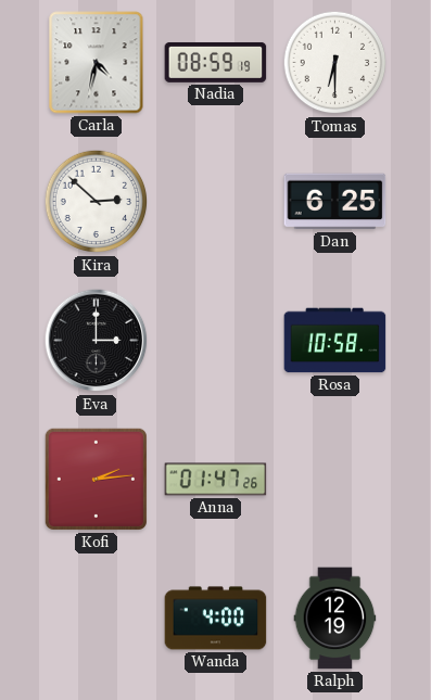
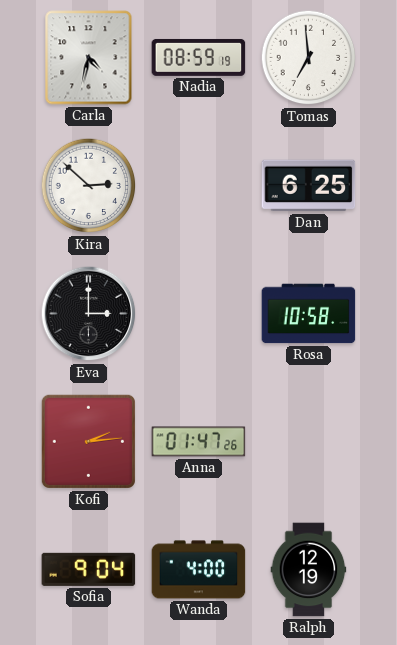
Tomas: 6:30 -> 6:59 (309, 58)
Sofia: none -> 9:04 (89, 569)
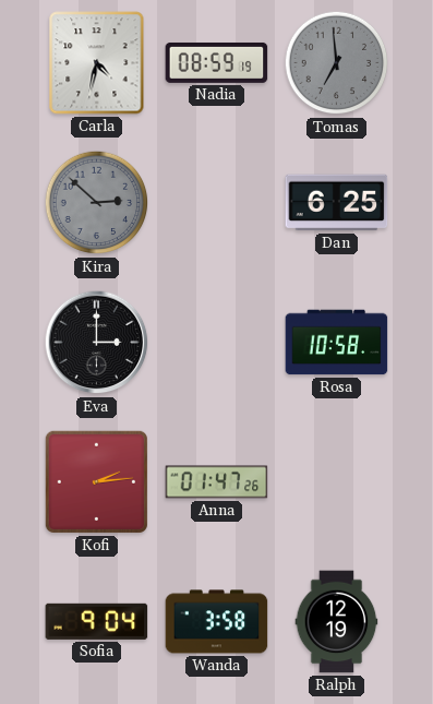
Tomas dial: white -> grey (337, 63)
Kira dial: white -> grey (97, 203)
Wanda: 4:00 -> 3:58 (217, 622)
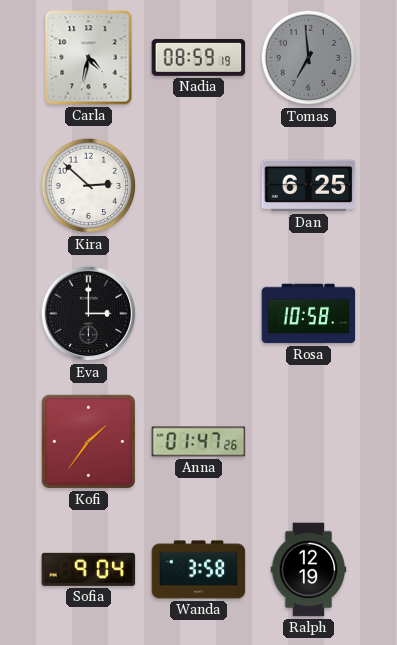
Kira dial: grey -> white (89, 186)
Kofi: 2:14 -> 1:36 (88, 441)
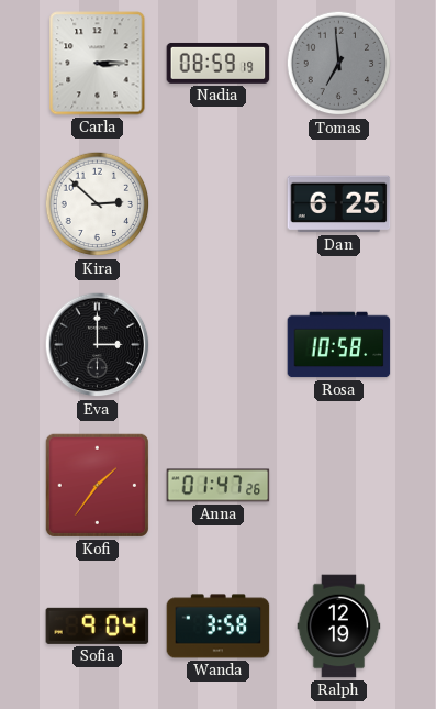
Carla: 4:32 -> 3:15 (98, 64)
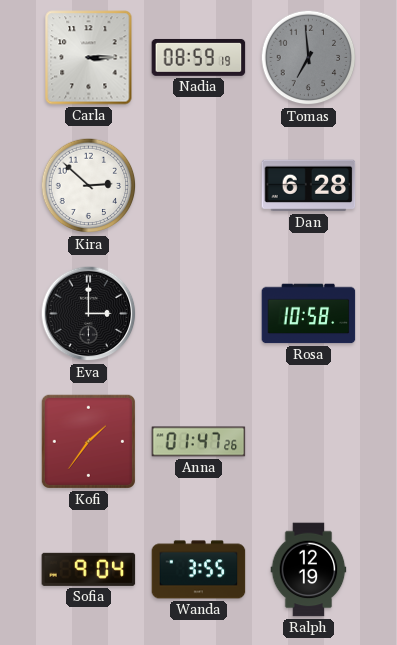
Dan: 6:25 -> 6:28 (309, 186)
Wanda: 3:58 -> 3:55 (199, 570)
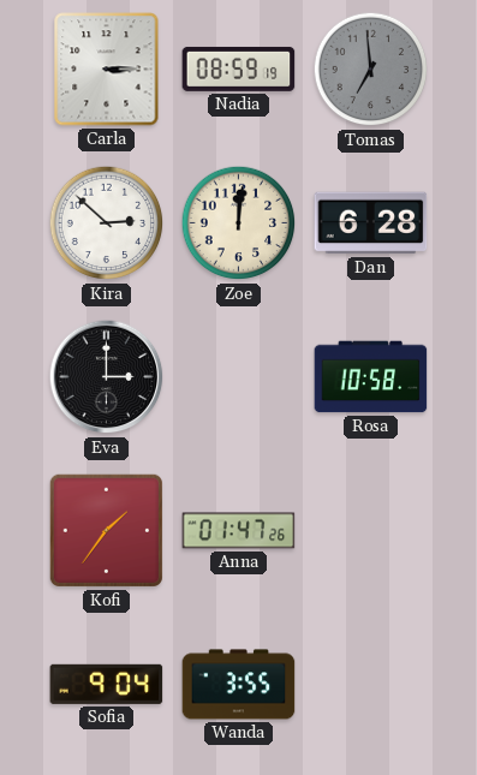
Zoe: none -> 12:01 (239, 223)
Ralph: 12:19 -> none (309, 570)
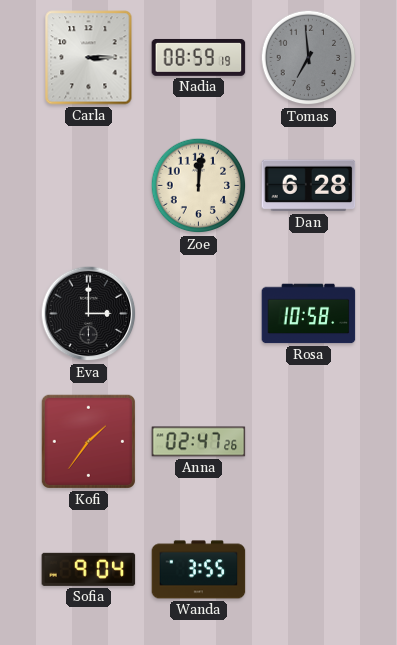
Kira: 2:52 -> none (107, 223)
Anna: 01:47 -> 02:47 (199, 442)
